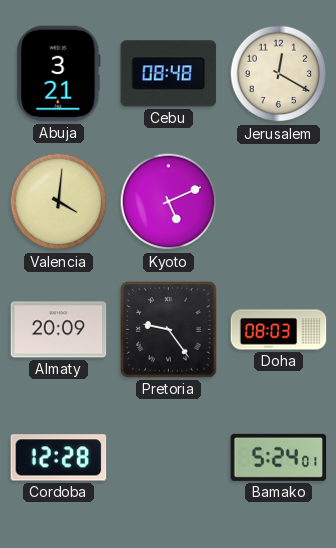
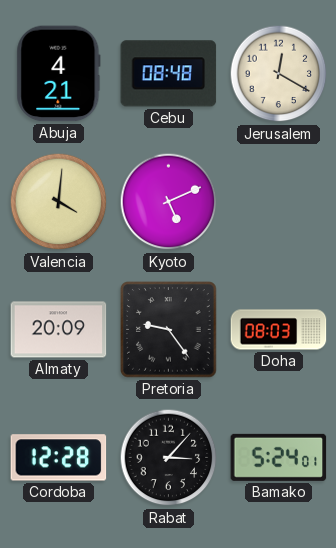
Abuja: 3:21 -> 4:21 (59, 74)
Rabat: none -> 3:07 (169, 458)
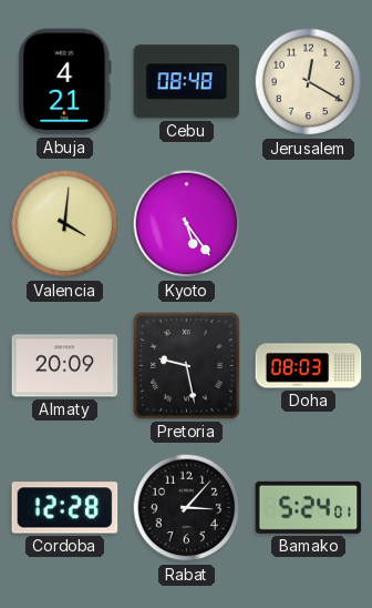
Kyoto: 5:11 -> 5:24 (187, 224)
Pretoria: 9:24 -> 9:28 (187, 366)
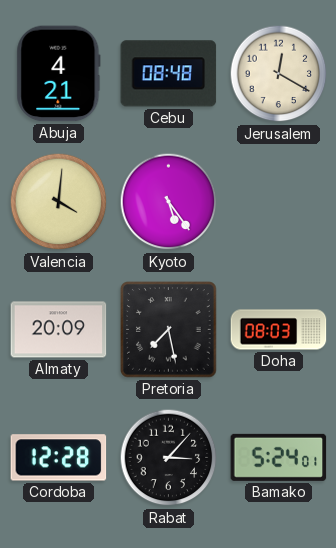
Pretoria: 9:28 -> 7:28 (169, 330)
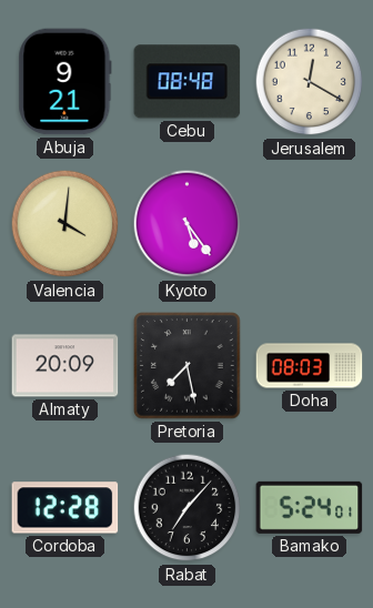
Abuja: 4:21 -> 9:21 (65, 82)
Rabat: 3:07 -> 7:07 (188, 508)
